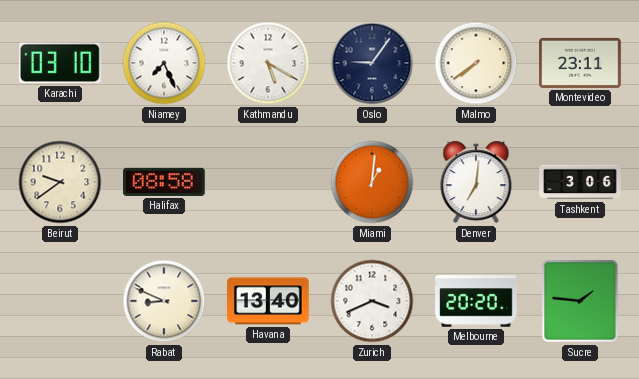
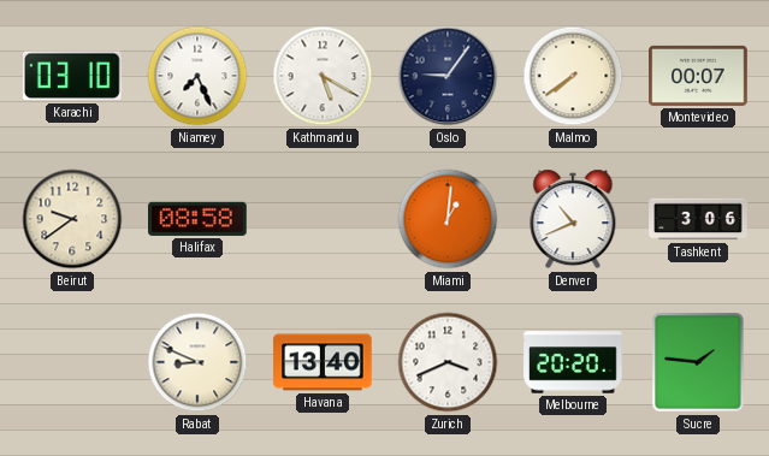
Montevideo: 23:11 -> 00:07 (698, 76)
Denver: 7:01 -> 10:41 (573, 219)
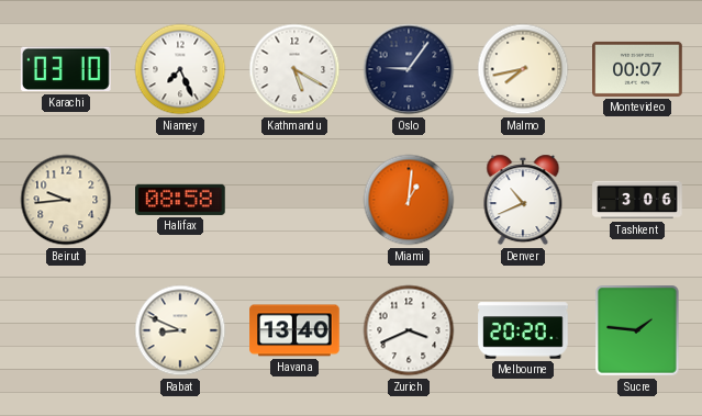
Malmo: 7:39 -> 7:43 (523, 69)
Beirut: 9:39 -> 9:44 (66, 200)
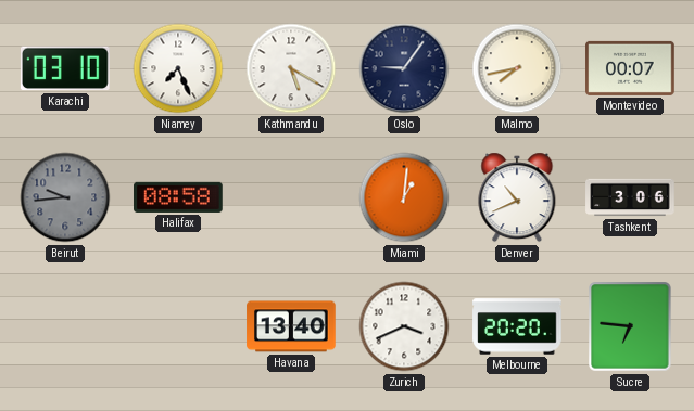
Beirut dial: cream -> grey (65, 197)
Rabat: 8:49 -> none (180, 330)
Sucre: 1:46 -> 6:46 (630, 326)
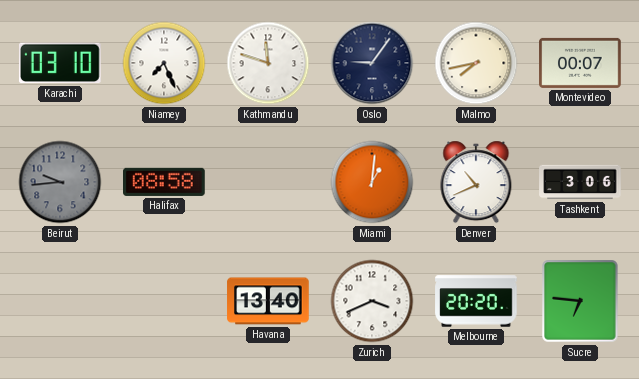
Kathmandu: 5:20 -> 11:48 (268, 63)
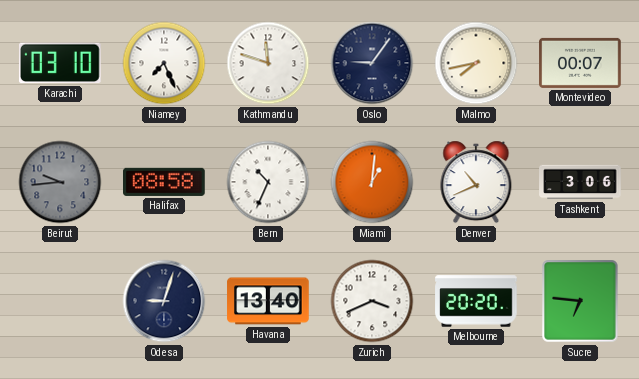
Bern: none -> 10:34 (268, 182)
Odesa: none -> 9:03 (164, 301)
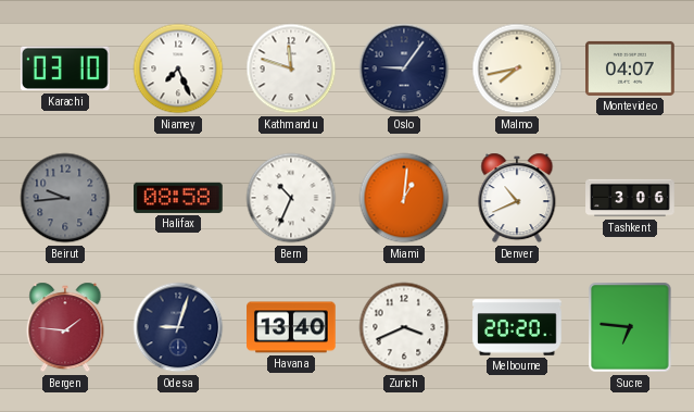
Montevideo: 00:07 -> 04:07 (630, 68)
Bergen: none -> 1:46 (65, 327)
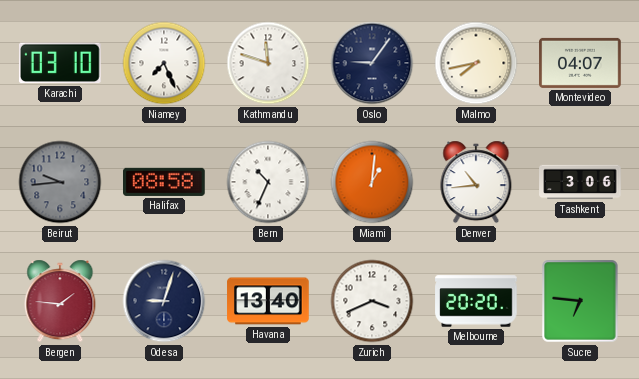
Denver: 10:41 -> 10:44 (476, 182)
